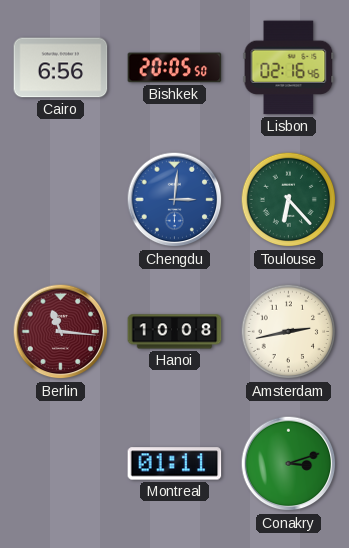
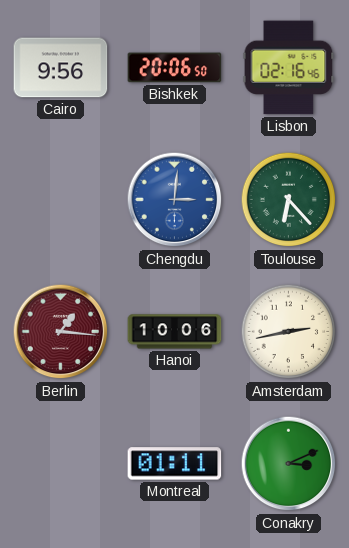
Cairo: 6:56 -> 9:56 (61, 68)
Bishkek: 20:05 -> 20:06 (175, 68)
Berlin: 11:16 -> 1:16 (61, 332)
Hanoi: 10:08 -> 10:06 (175, 332)
Conakry: 3:12 -> 3:11 (289, 464)
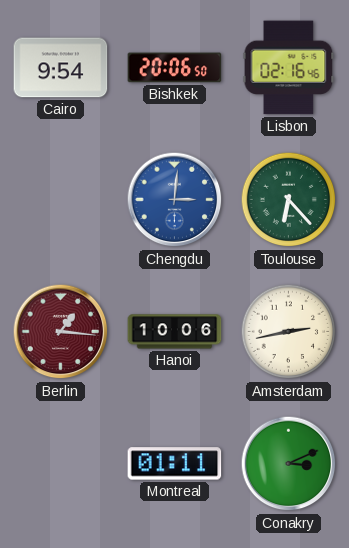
Cairo: 9:56 -> 9:54 (61, 68)
